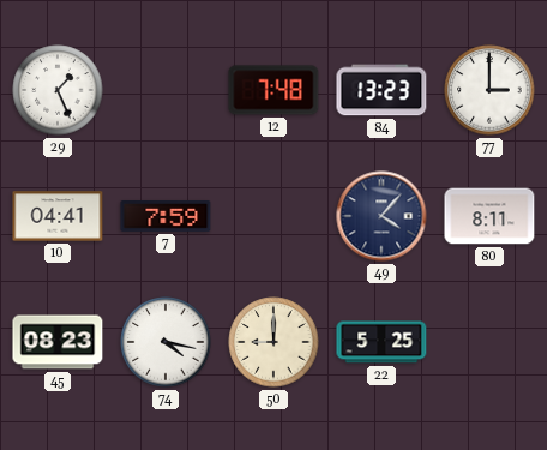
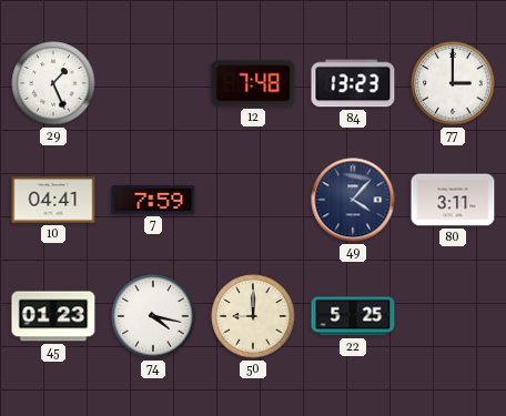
80: 8:11 -> 3:11 (453, 200)
45: 08:23 -> 01:23 (53, 316)
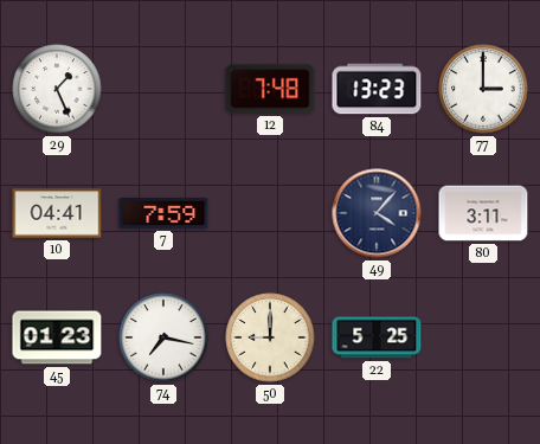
74: 4:17 -> 7:17 (163, 337)
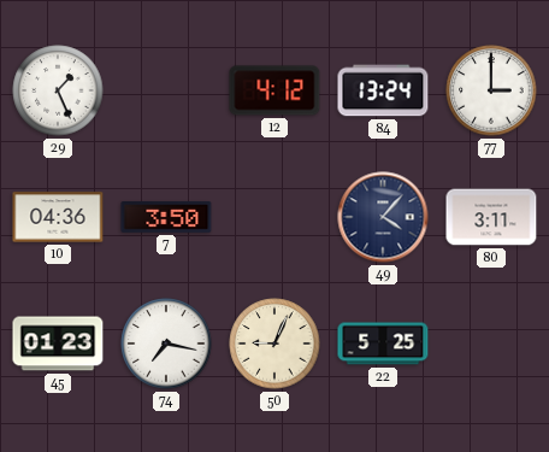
12: 7:48 -> 4:12 (274, 90)
84: 13:23 -> 13:24 (383, 90)
10: 04:41 -> 04:36 (58, 217)
7: 7:59 -> 3:50 (166, 218)
50: 9:00 -> 9:04 (274, 344)
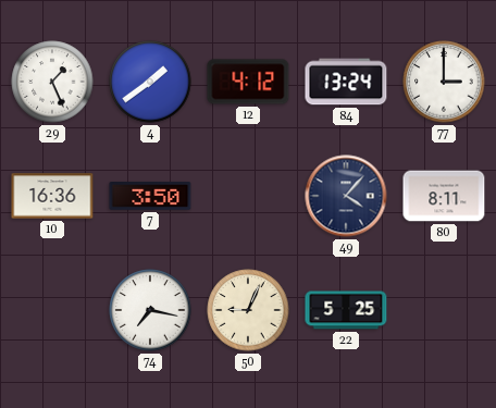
4: none -> 1:39 (150, 82)
10: 04:36 -> 16:36 (52, 196)
80: 3:11 -> 8:11 (444, 196)
45: 01:23 -> none (58, 344)
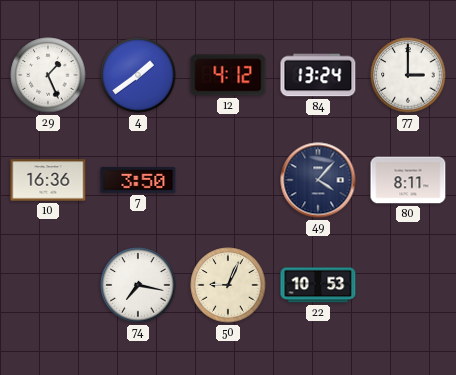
22: 5:25 -> 10:53 (318, 285)
